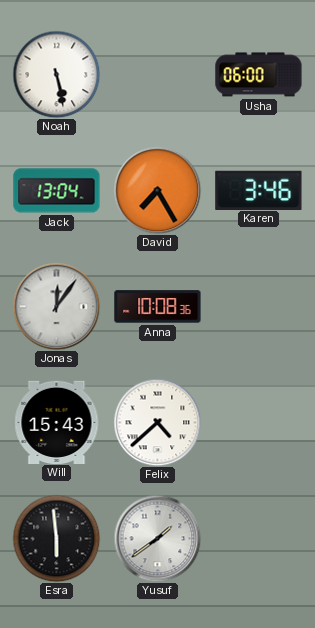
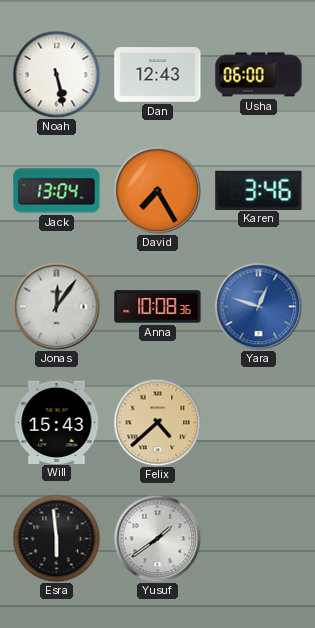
Dan: none -> 12:43 (158, 75)
Yara: none -> 12:48 (258, 306)
Felix dial: white -> champagne (157, 422)
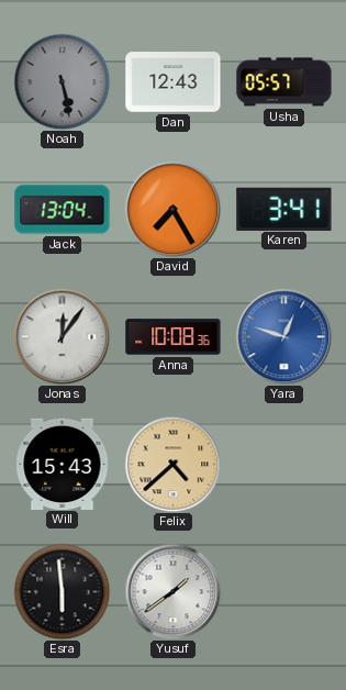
Noah dial: white -> grey (62, 81)
Usha: 06:00 -> 05:57 (284, 82)
Karen: 3:46 -> 3:41 (284, 209)
